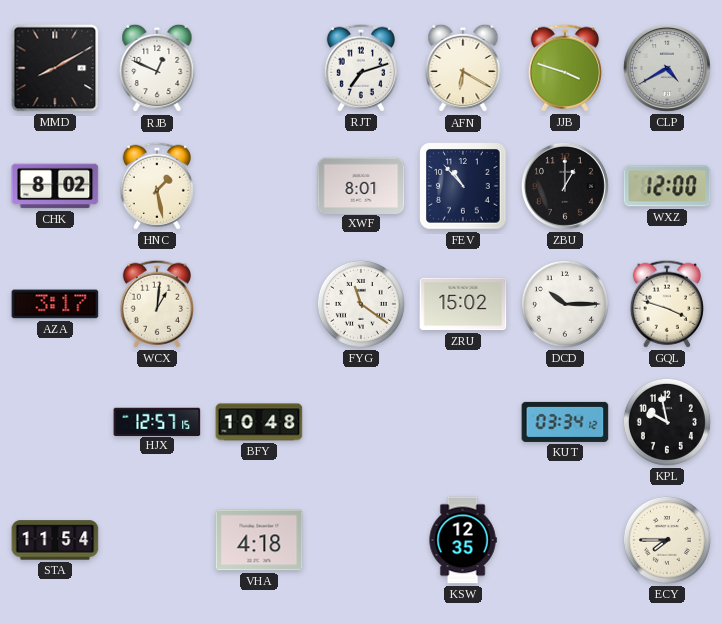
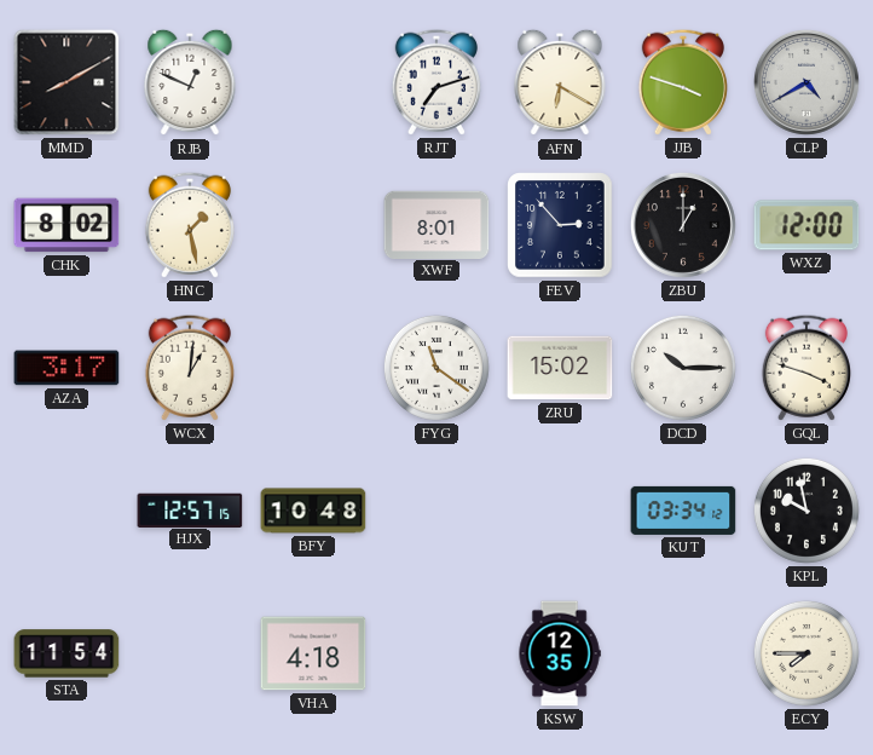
FEV: 10:53 -> 2:53 (560, 225)
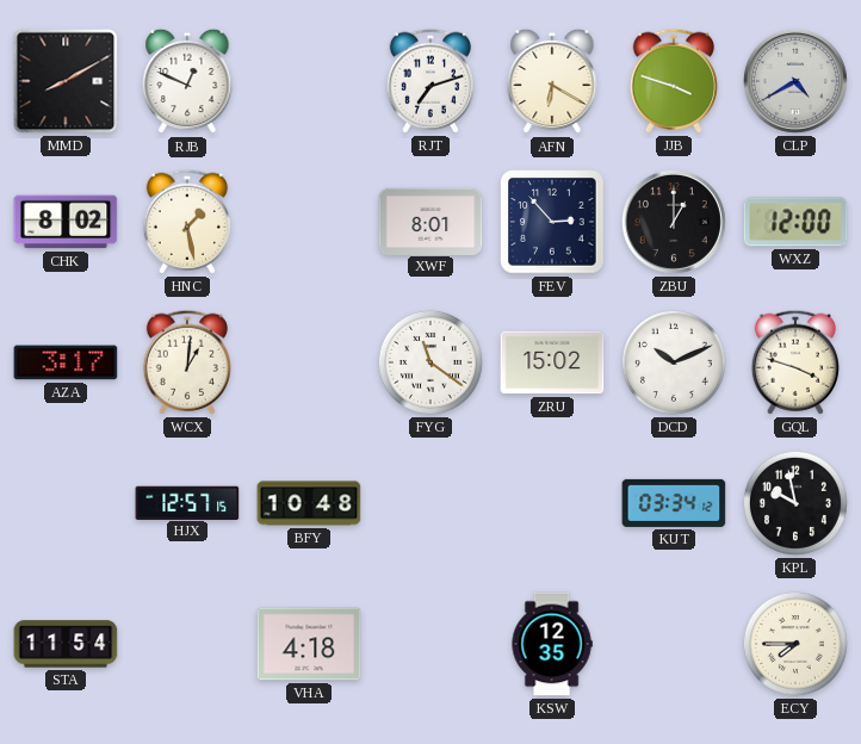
DCD: 10:15 -> 10:11 (674, 362)
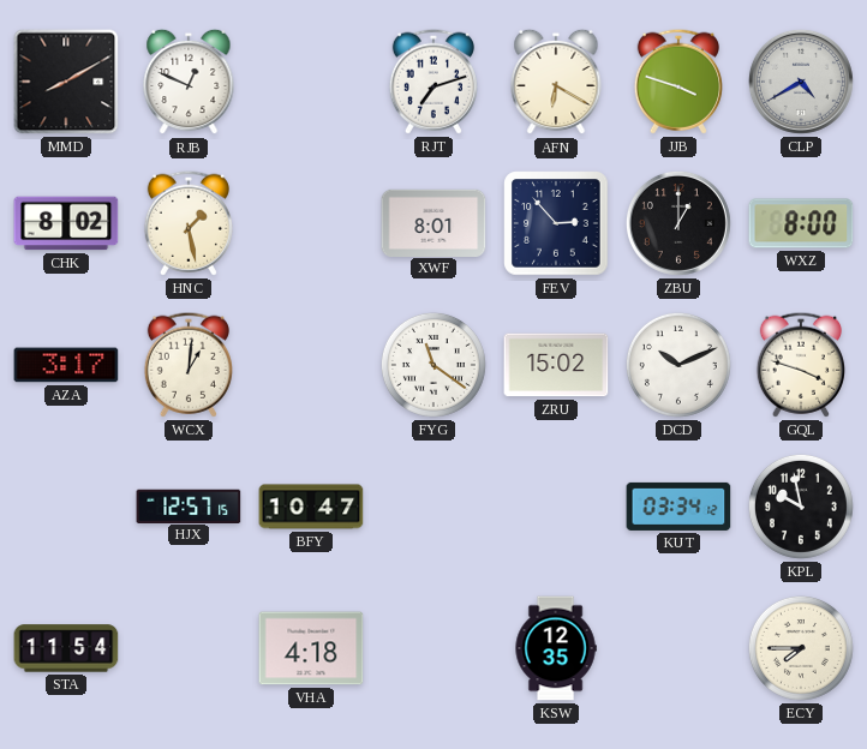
WXZ: 12:00 -> 8:00 (801, 223)
BFY: 10:48 -> 10:47 (311, 507)
